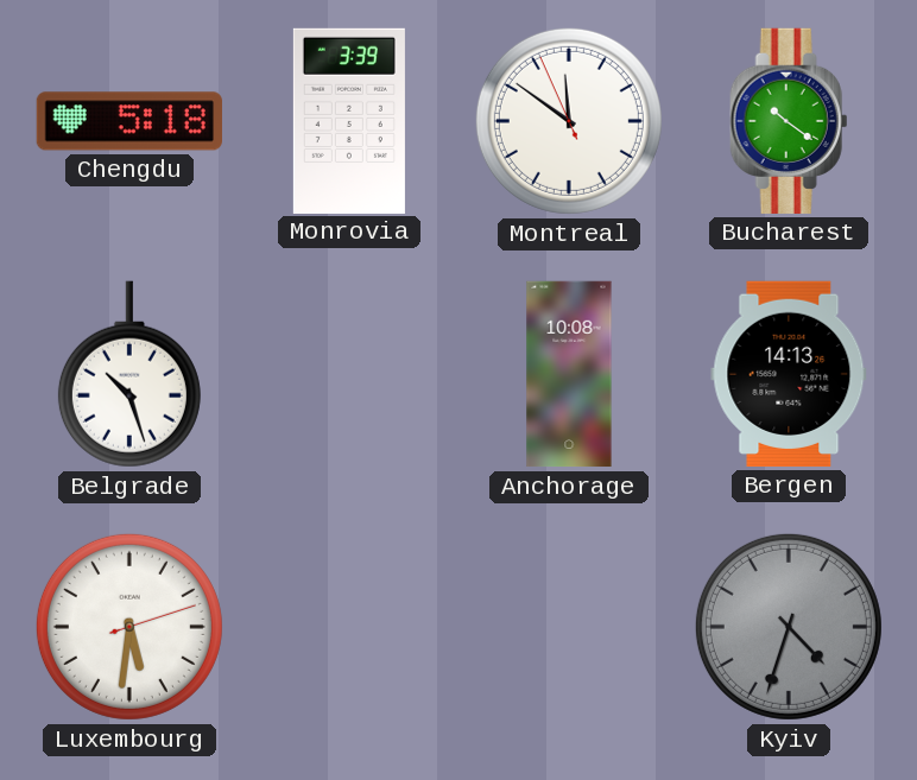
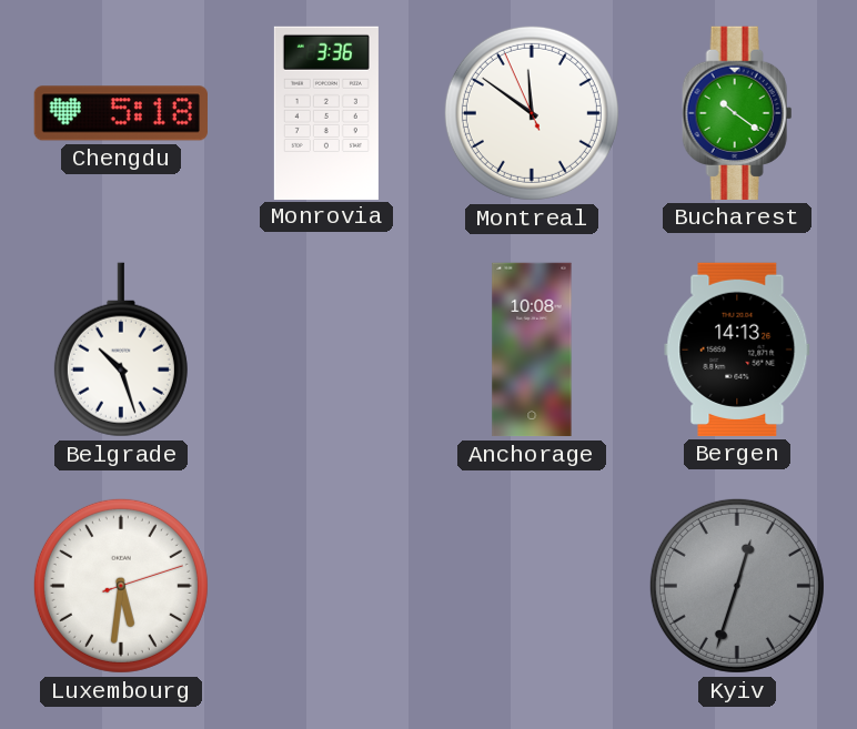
Monrovia: 3:39 -> 3:36 (326, 112)
Kyiv: 4:33 -> 12:33 (737, 586)
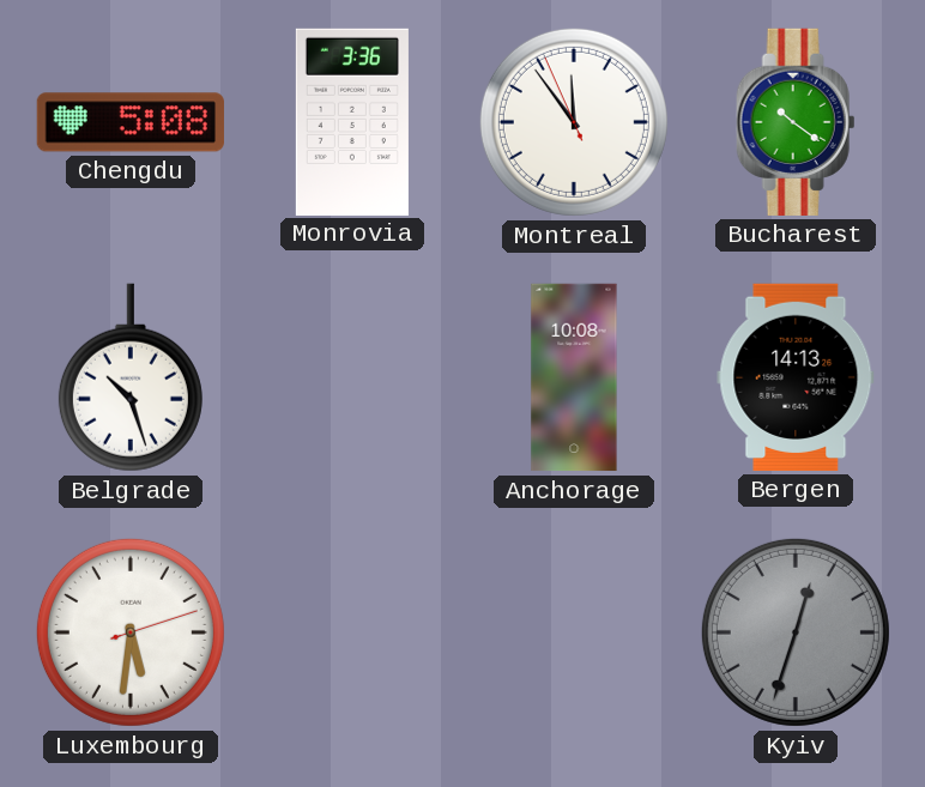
Chengdu: 5:18 -> 5:08 (131, 122)
Montreal: 11:50 -> 11:53 (574, 122)
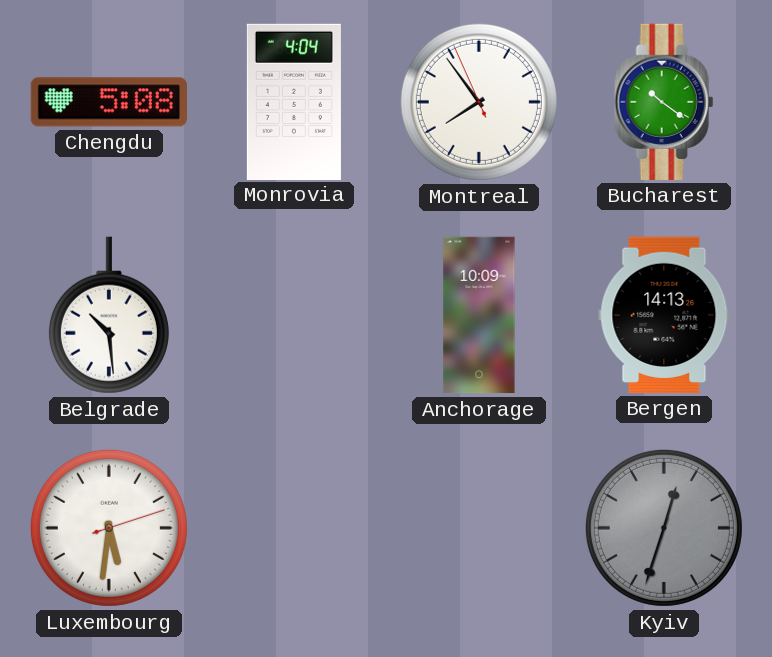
Monrovia: 3:36 -> 4:04 (294, 101)
Montreal: 11:53 -> 7:53 (479, 102)
Belgrade: 10:27 -> 10:29 (109, 315)
Anchorage: 10:08 -> 10:09 (479, 315)
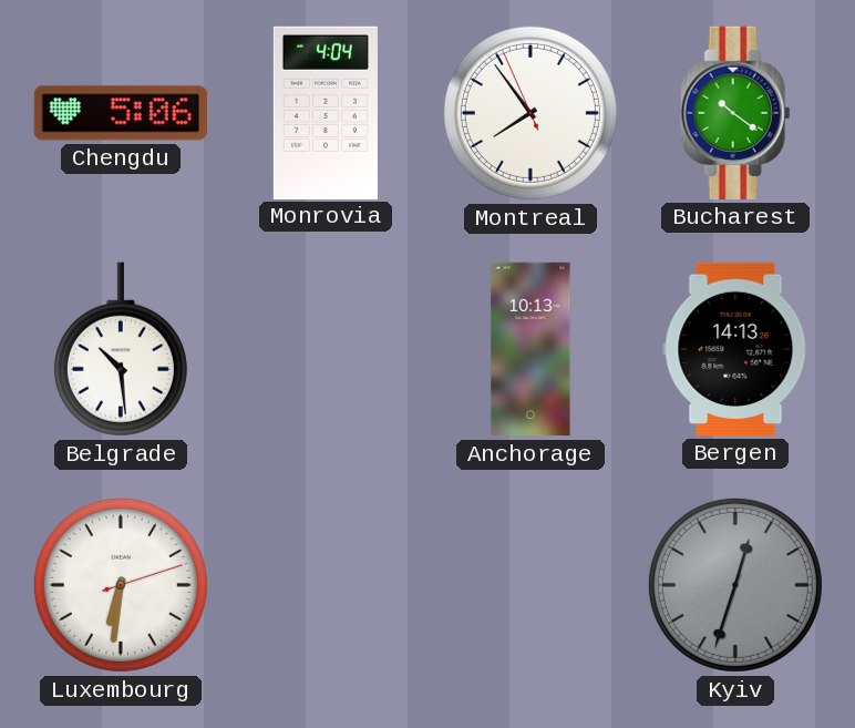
Chengdu: 5:08 -> 5:06 (121, 113)
Anchorage: 10:09 -> 10:13 (530, 349)
Luxembourg: 5:31 -> 6:31 (121, 585)
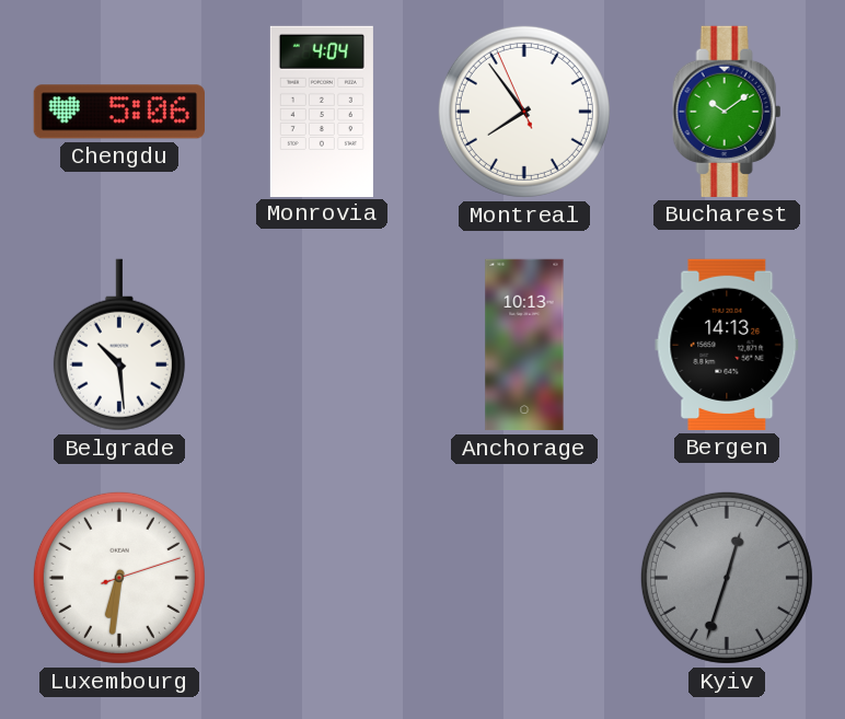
Bucharest: 10:21 -> 10:09 (727, 112)
